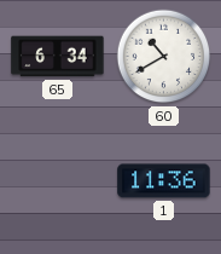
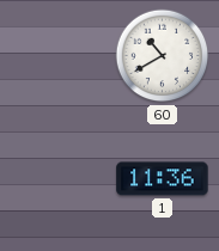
65: 6:34 -> none (58, 57)
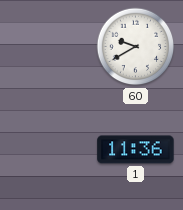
60: 10:40 -> 9:40 (136, 47)
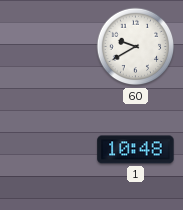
1: 11:36 -> 10:48 (136, 150)
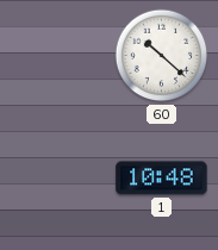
60: 9:40 -> 10:22 (162, 56)
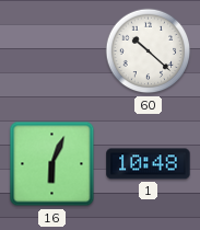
16: none -> 6:04 (52, 164)
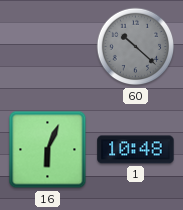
60 dial: white -> grey (136, 47)
